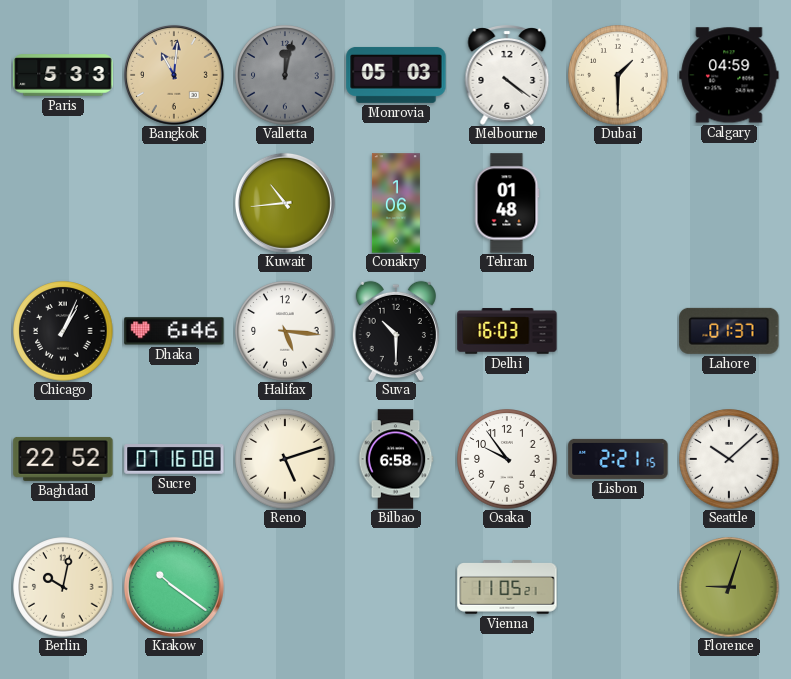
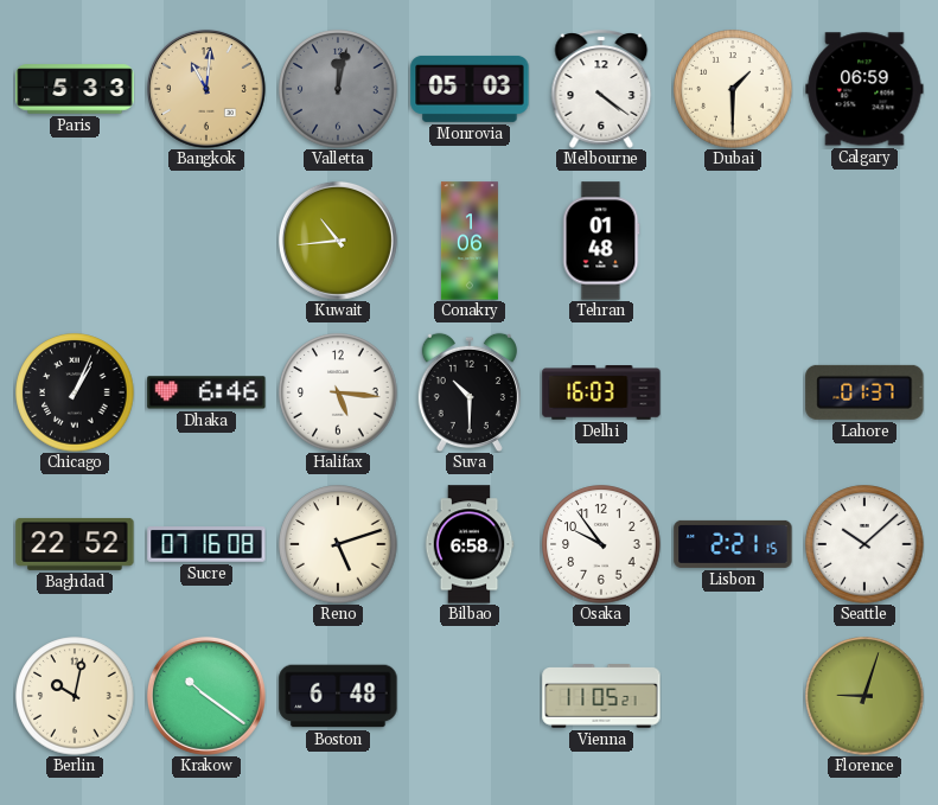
Calgary: 04:59 -> 06:59 (864, 89)
Boston: none -> 6:48 (338, 696)
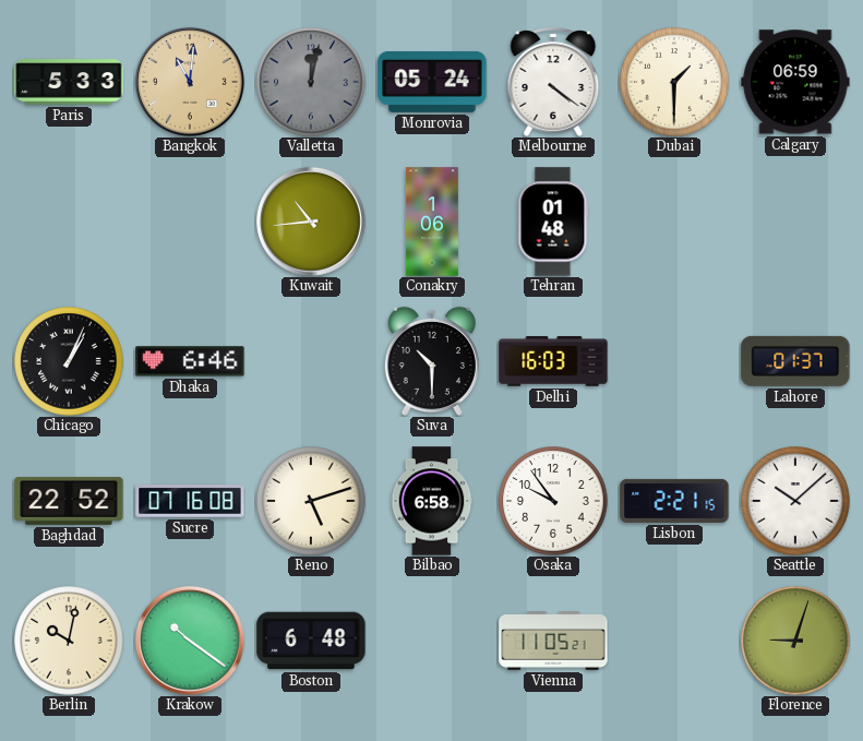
Monrovia: 05:03 -> 05:24 (432, 82)
Halifax: 5:16 -> none (338, 392)
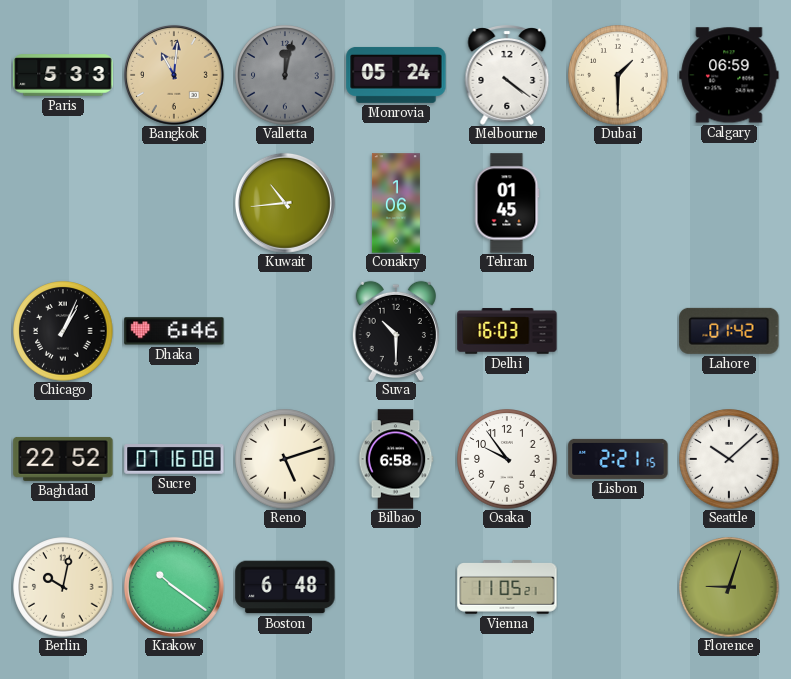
Tehran: 01:48 -> 01:45 (507, 203)
Lahore: 01:37 -> 01:42 (729, 331)
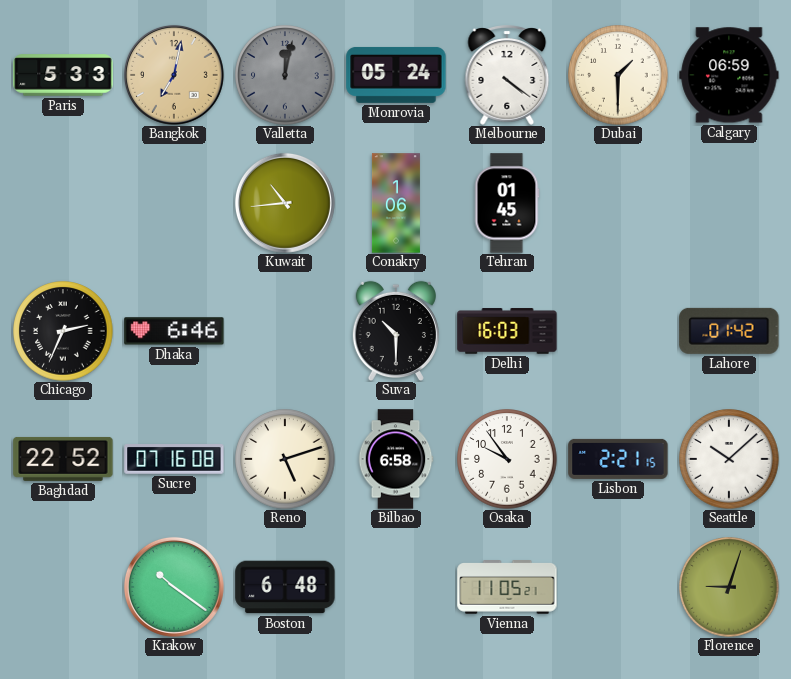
Bangkok: 11:01 -> 7:02 (174, 75)
Chicago: 1:04 -> 2:34 (63, 331)
Berlin: 10:02 -> none (63, 587)
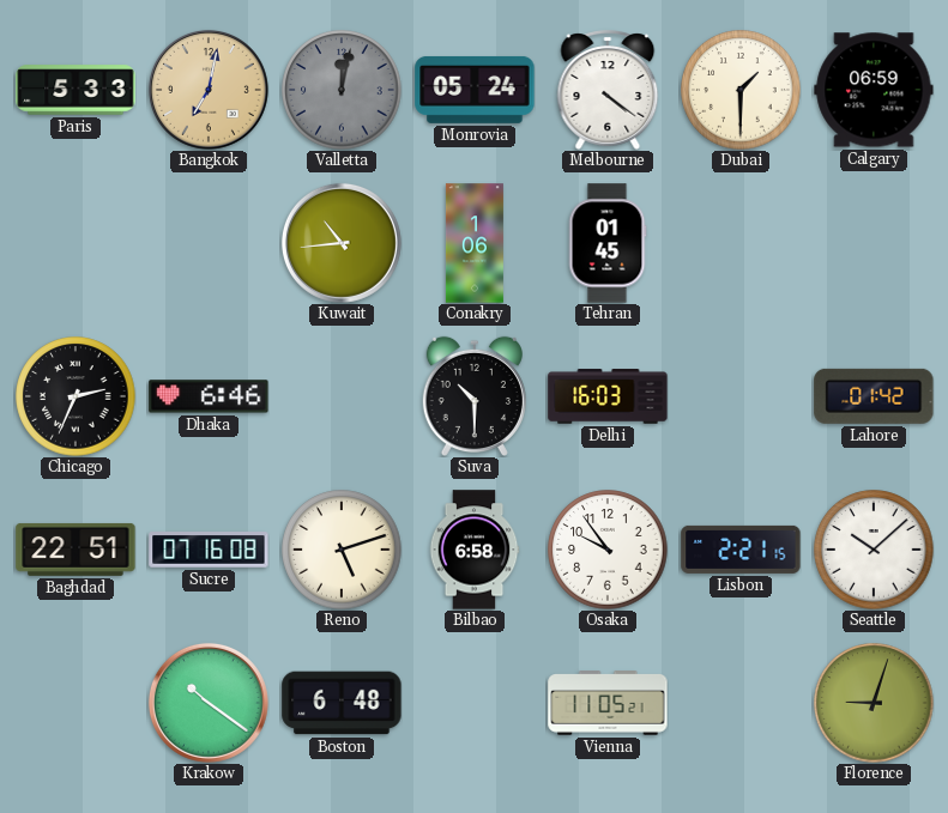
Baghdad: 22:52 -> 22:51 (76, 550)
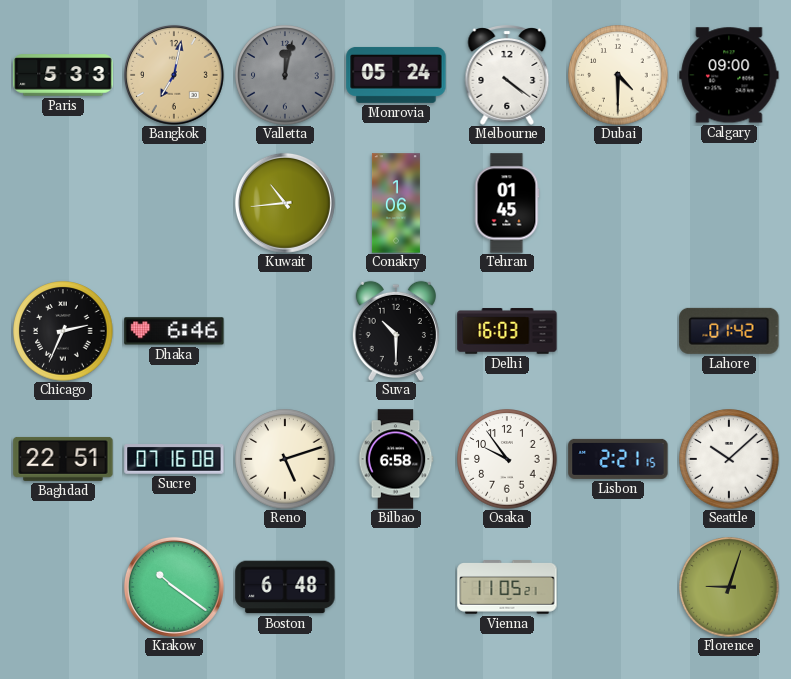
Dubai: 1:30 -> 4:30 (618, 75)
Calgary: 06:59 -> 09:00 (729, 75)
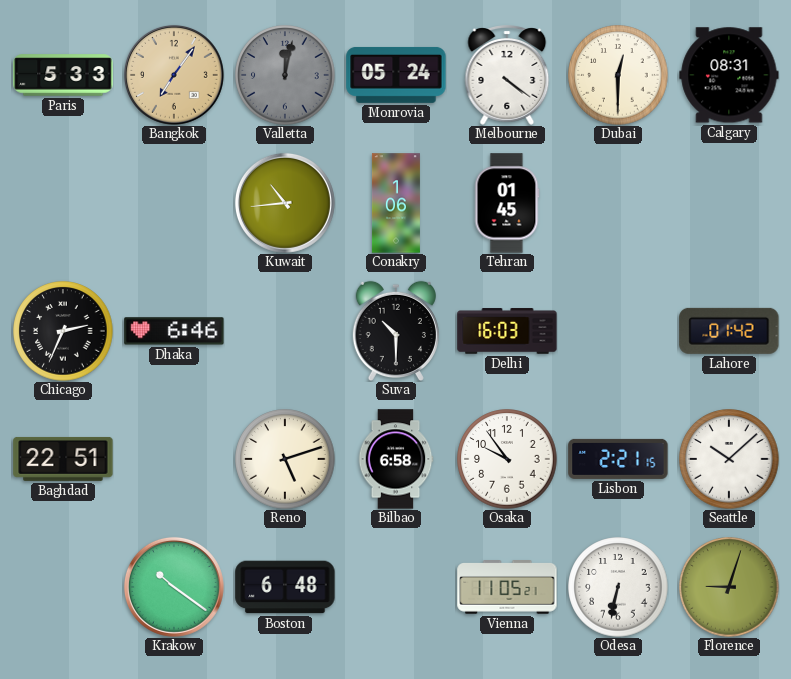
Bangkok: 7:02 -> 7:06 (174, 75)
Dubai: 4:30 -> 12:30 (618, 75)
Calgary: 09:00 -> 08:31 (729, 75)
Sucre: 07:16 -> none (174, 459)
Odesa: none -> 6:32 (618, 587)
